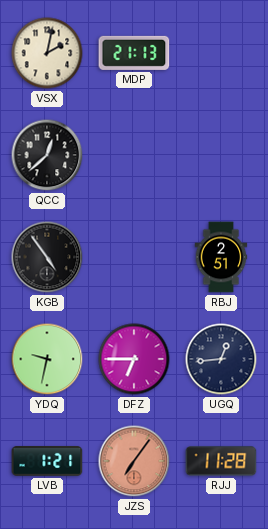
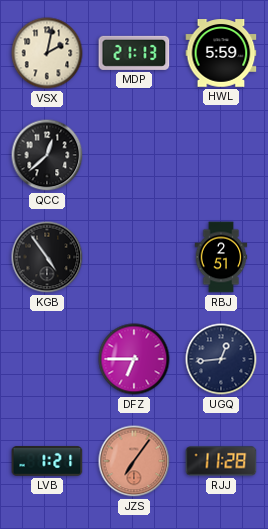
HWL: none -> 5:59 (221, 53)
YDQ: 9:32 -> none (47, 359)
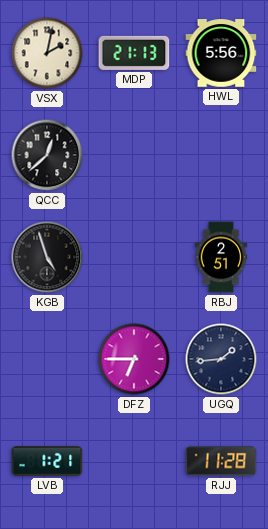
HWL: 5:59 -> 5:56 (221, 53)
KGB: 4:54 -> 4:57 (47, 257)
UGQ: 12:44 -> 1:44 (221, 359)
JZS: 7:06 -> none (134, 461)
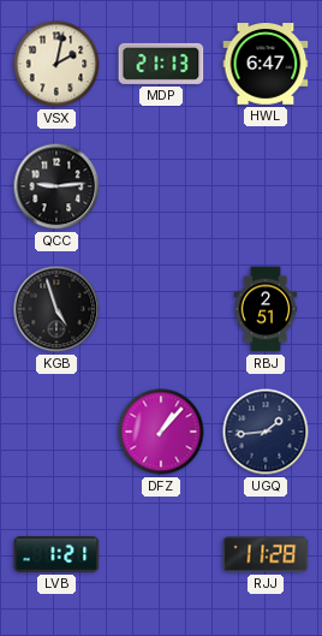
HWL: 5:56 -> 6:47 (266, 64)
QCC: 12:38 -> 9:14 (56, 186)
DFZ: 6:45 -> 1:07 (161, 432)
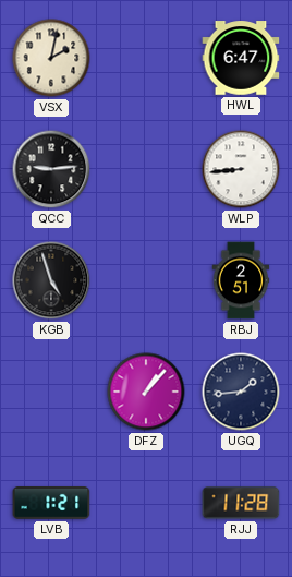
MDP: 21:13 -> none (161, 64)
WLP: none -> 8:44 (241, 169)
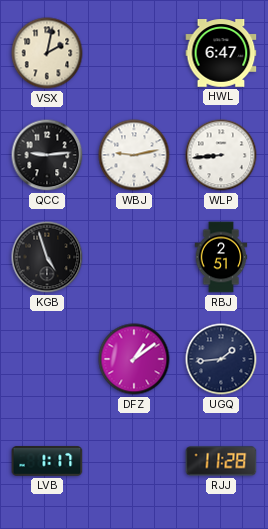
WBJ: none -> 9:13 (134, 155)
DFZ: 1:07 -> 1:09 (134, 359)
LVB: 1:21 -> 1:17 (47, 461)
